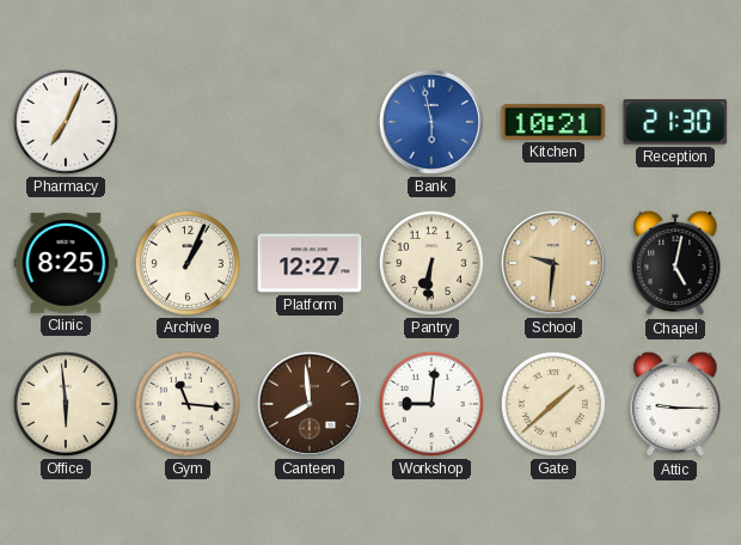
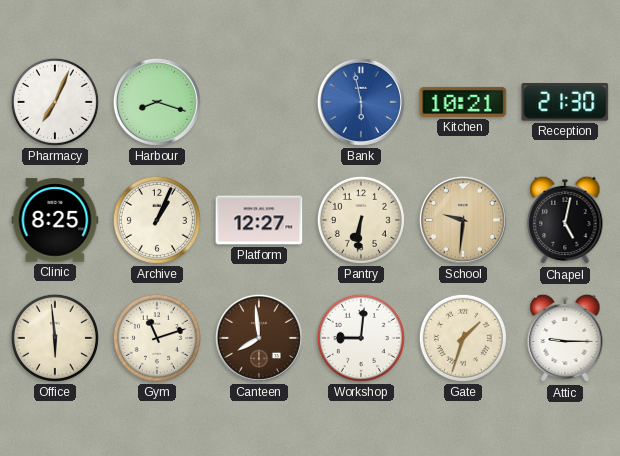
Harbour: none -> 8:18 (157, 102)
Gym: 11:16 -> 11:12 (157, 338)
Gate: 1:38 -> 1:33 (463, 338)
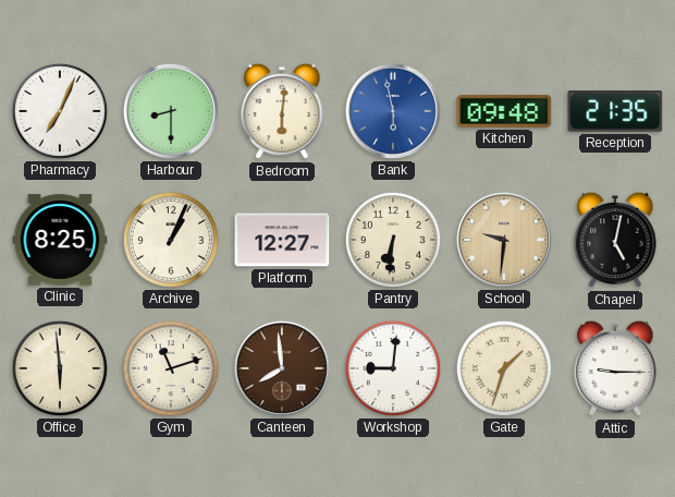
Harbour: 8:18 -> 8:30 (171, 111)
Bedroom: none -> 6:01 (282, 111)
Kitchen: 10:21 -> 09:48 (504, 111)
Reception: 21:30 -> 21:35 (615, 112)
